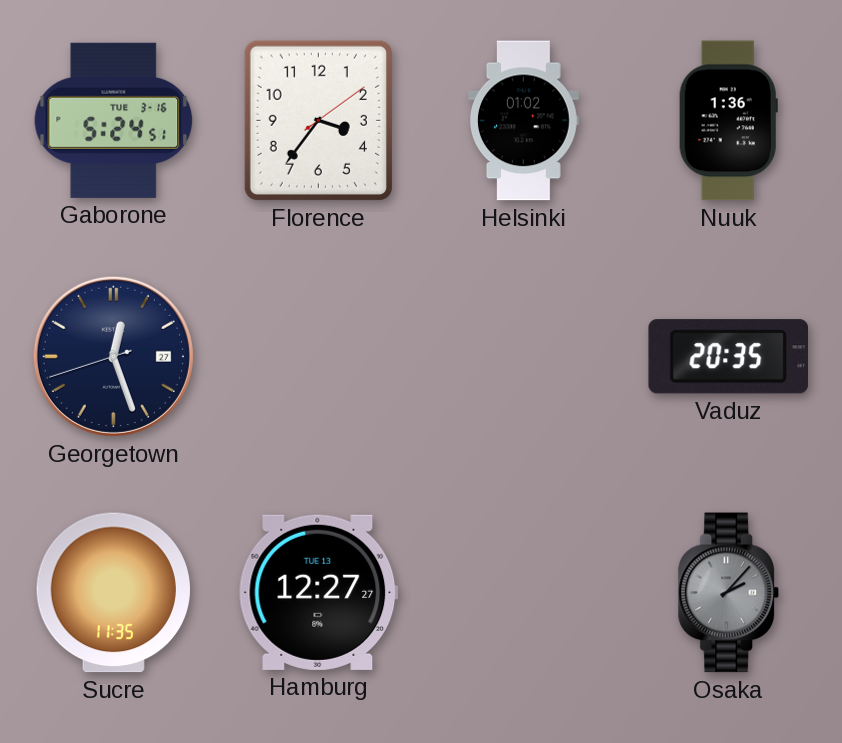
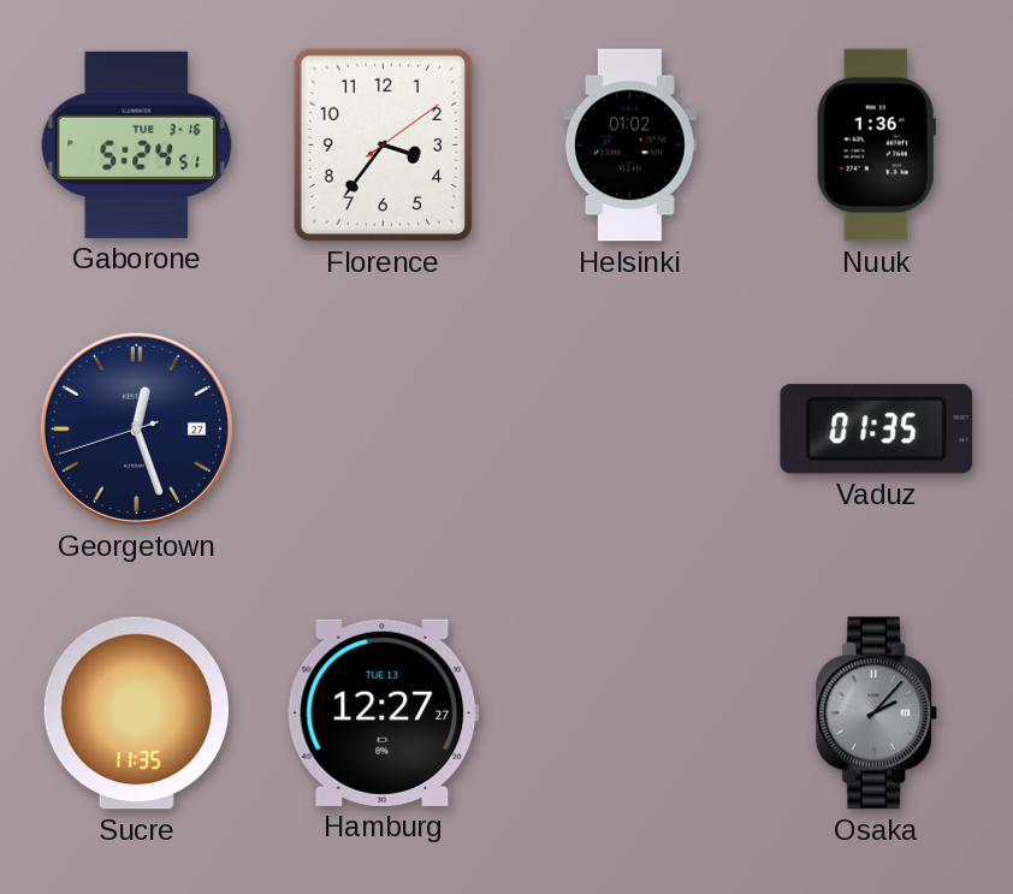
Vaduz: 20:35 -> 01:35 (876, 430)
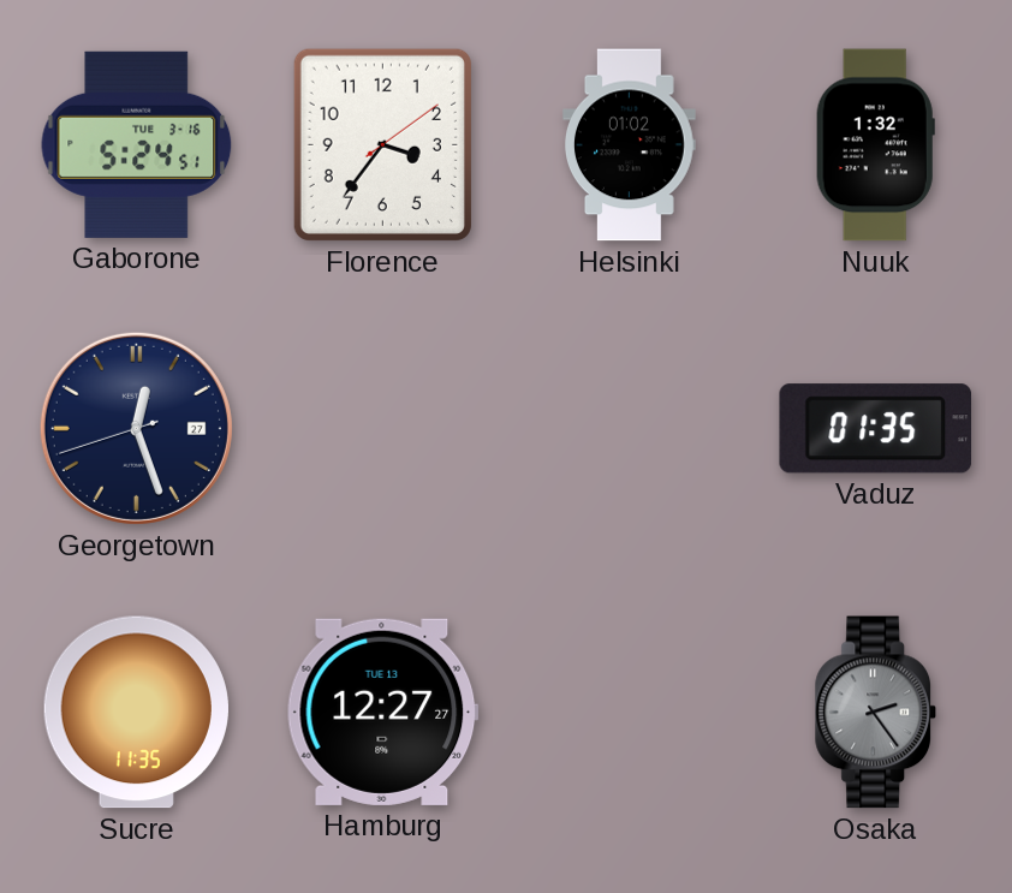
Nuuk: 1:36 -> 1:32 (875, 145)
Osaka: 2:07 -> 2:24 (875, 713)
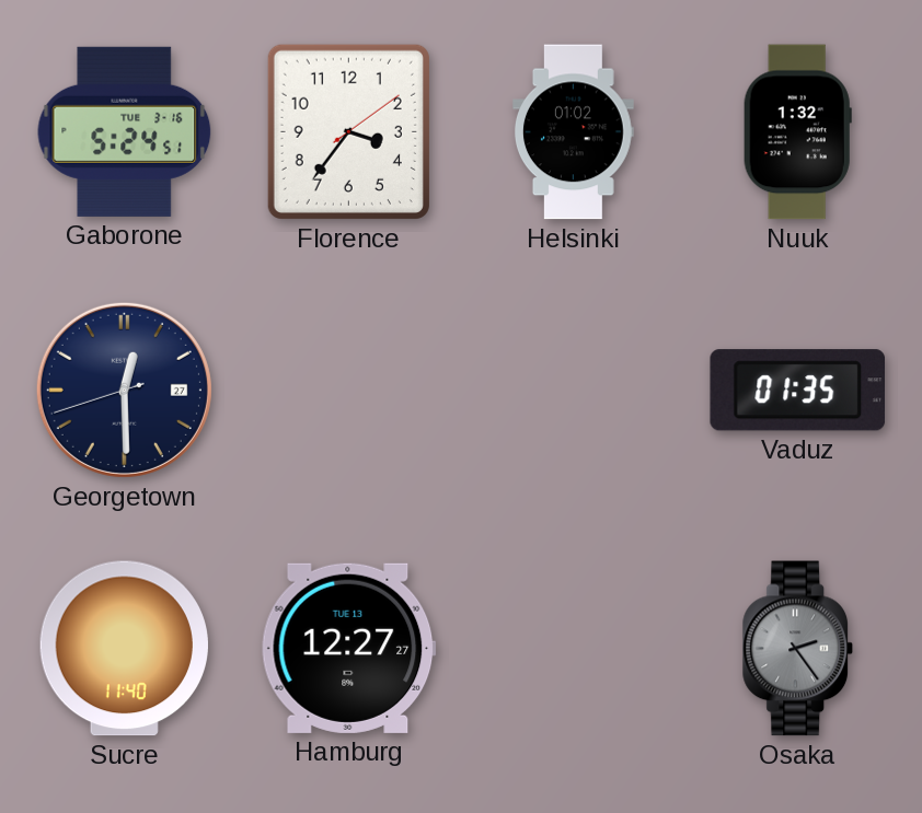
Georgetown: 12:26 -> 12:29 (124, 390)
Sucre: 11:35 -> 11:40 (124, 649)
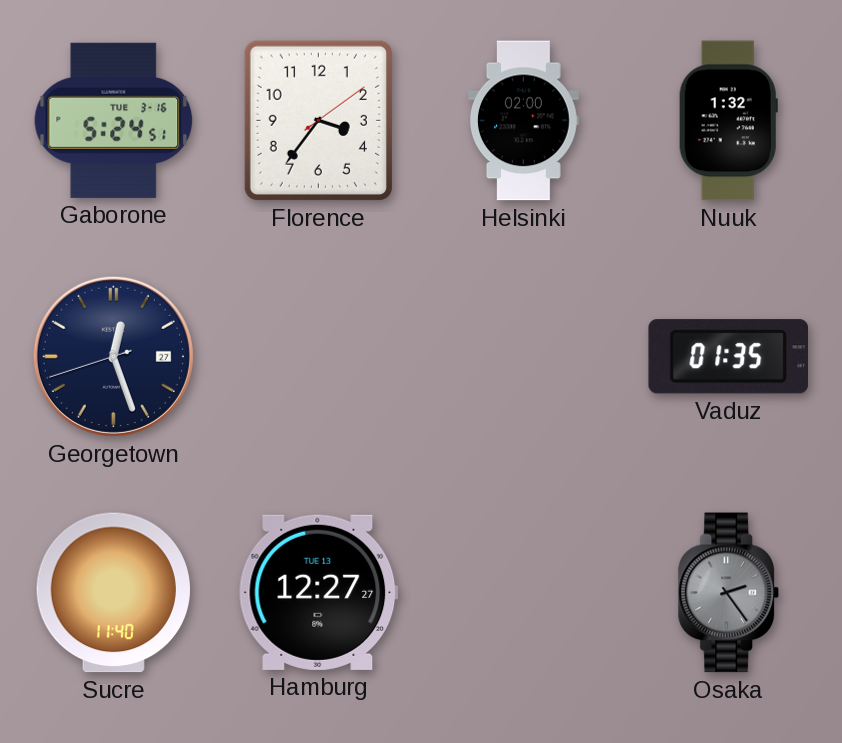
Helsinki: 01:02 -> 02:00 (524, 121)
Georgetown: 12:29 -> 12:26 (113, 356)
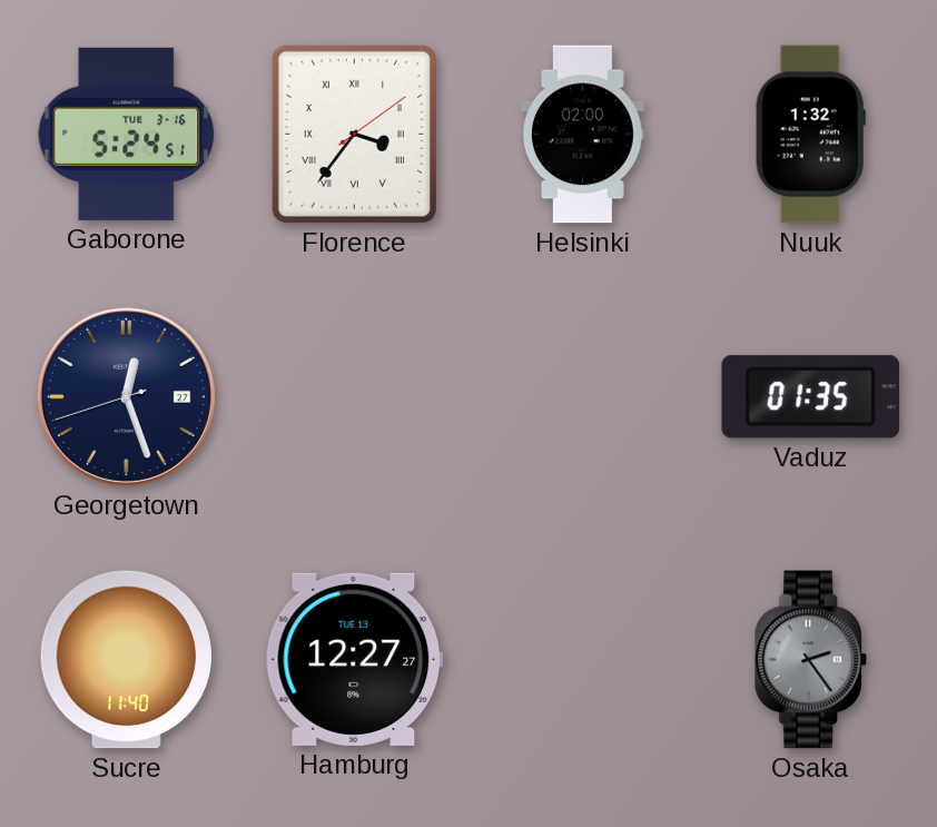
Florence numerals: Arabic -> Roman (354, 134)
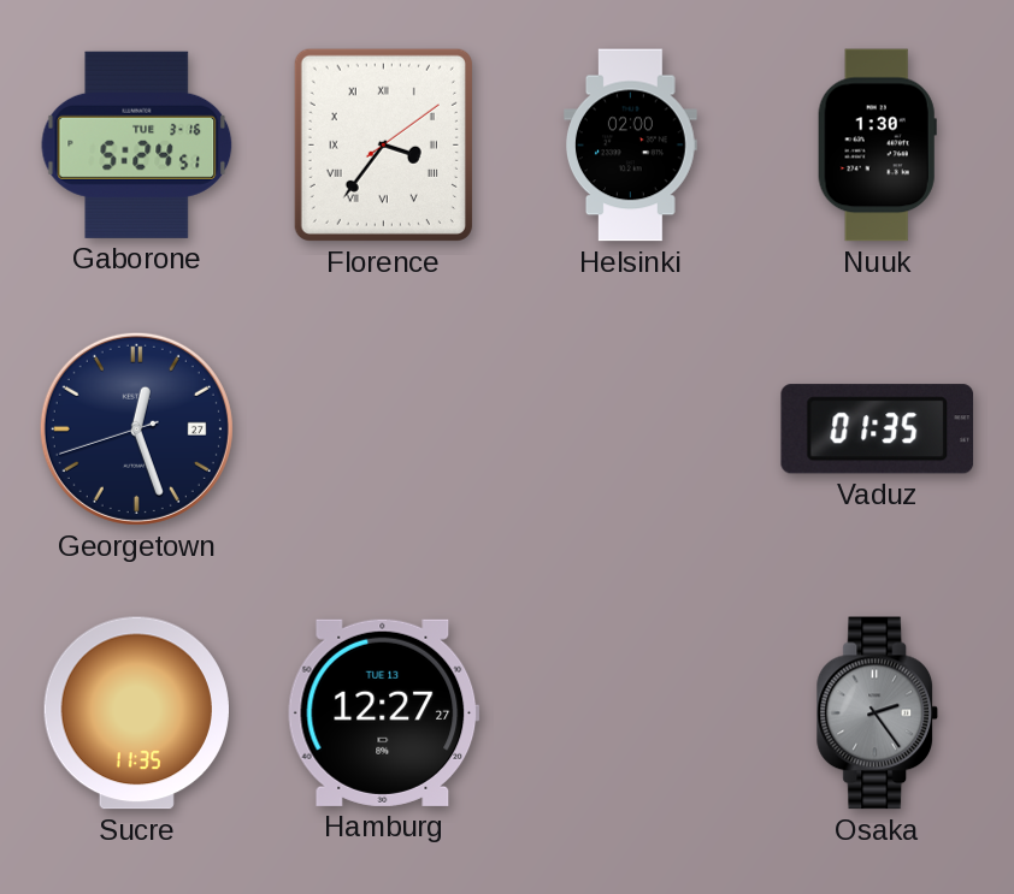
Nuuk: 1:32 -> 1:30 (877, 146)
Sucre: 11:40 -> 11:35 (136, 714)
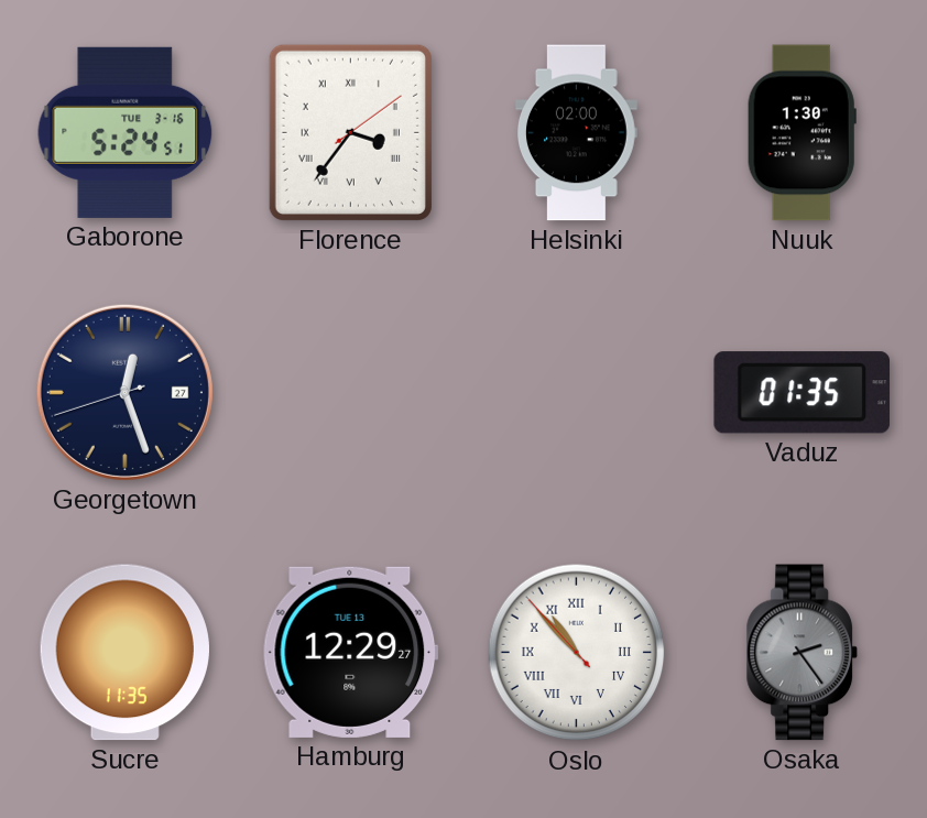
Hamburg: 12:27 -> 12:29 (351, 652)
Oslo: none -> 10:52 (577, 653)
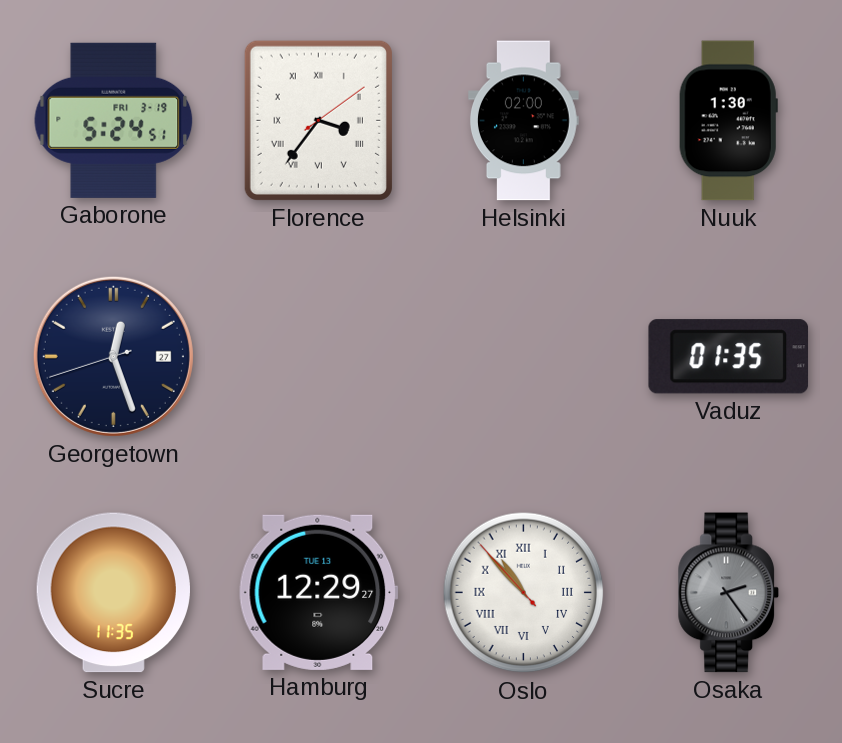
Gaborone date: TUE 3-16 -> FRI 3-19 (114, 120)
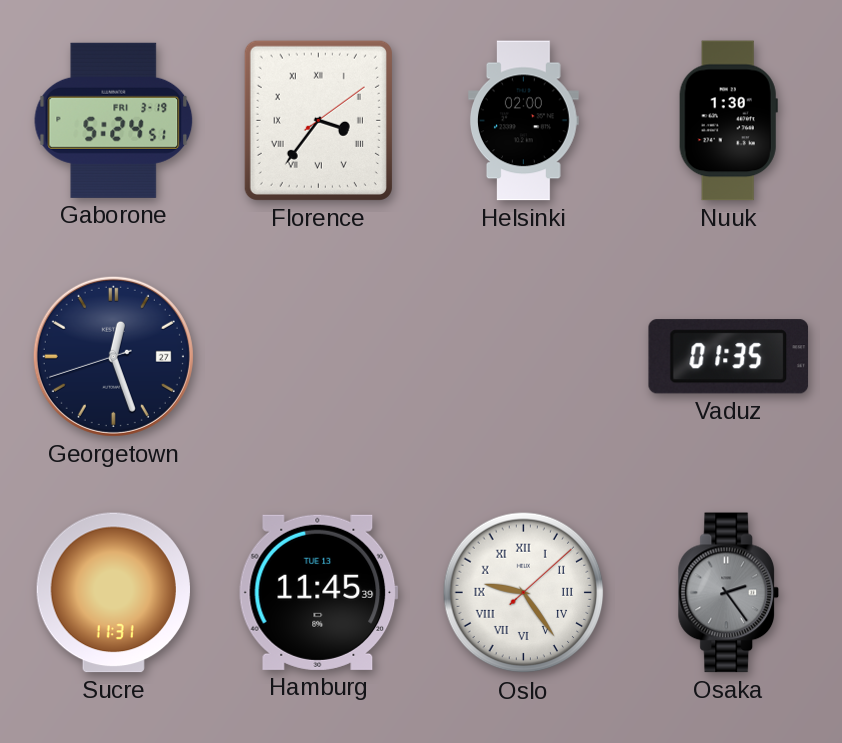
Sucre: 11:35 -> 11:31 (113, 593)
Hamburg: 12:29 -> 11:45 (319, 592)
Oslo: 10:52 -> 9:24 (524, 593)
